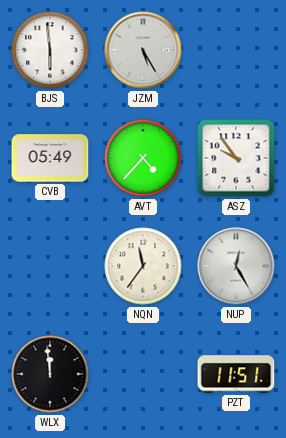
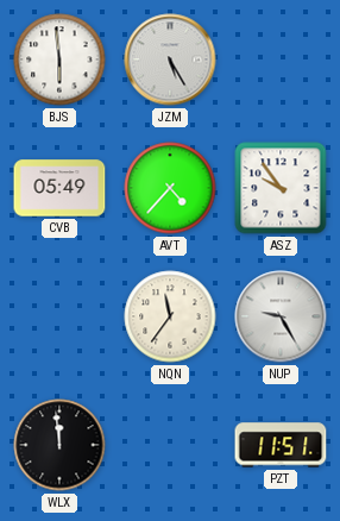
NUP: 12:25 -> 9:25 (281, 316)
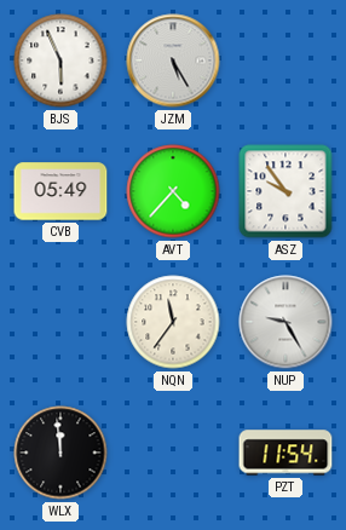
BJS: 5:59 -> 5:56 (60, 61)
PZT: 11:51 -> 11:54 (286, 453)
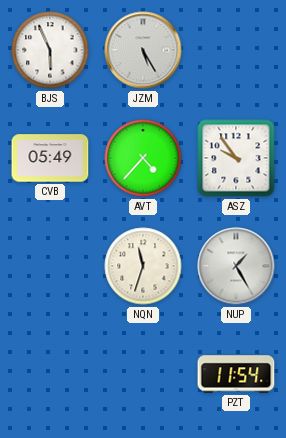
NQN: 11:36 -> 11:33 (143, 266)
NUP: 9:25 -> 1:25 (236, 266)
WLX: 11:59 -> none (60, 453)
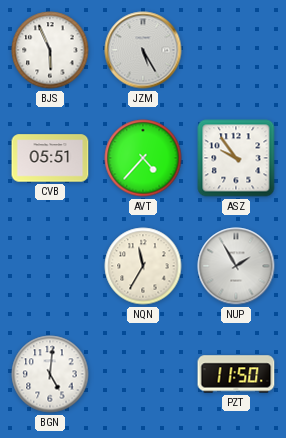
CVB: 05:49 -> 05:51 (50, 158)
NQN: 11:33 -> 11:35 (143, 266)
NUP: 1:25 -> 1:55 (236, 266)
BGN: none -> 5:01 (50, 374)
PZT: 11:54 -> 11:50 (236, 374)
